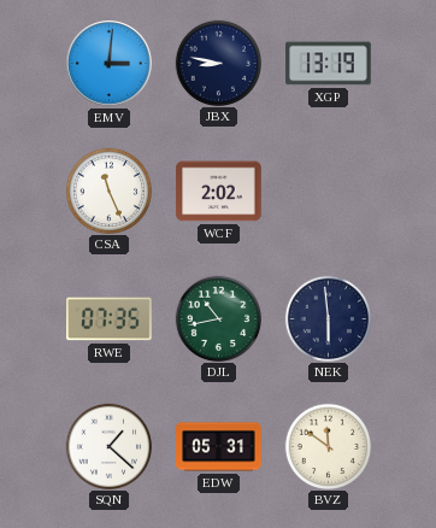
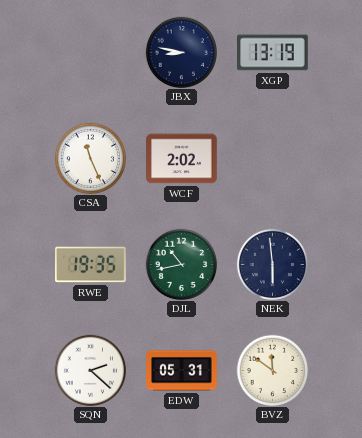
EMV: 3:01 -> none (110, 64)
RWE: 07:35 -> 19:35 (91, 265)
SQN: 1:22 -> 2:22 (90, 370)
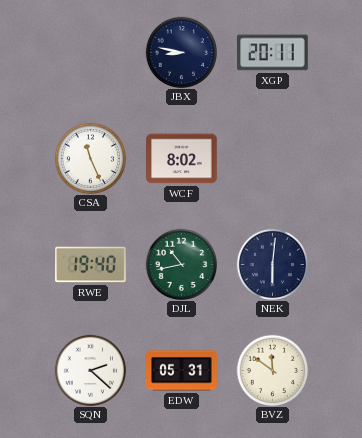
XGP: 13:19 -> 20:11 (273, 53)
WCF: 2:02 -> 8:02 (182, 159)
RWE: 19:35 -> 19:40 (91, 265)
NEK: 5:59 -> 6:01 (272, 264)
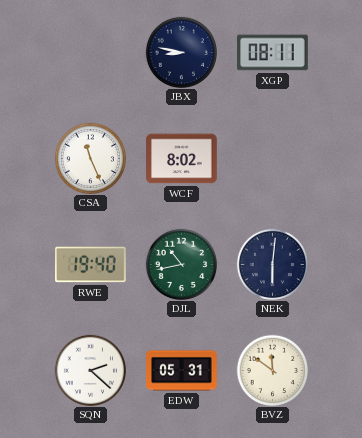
XGP: 20:11 -> 08:11 (273, 53)
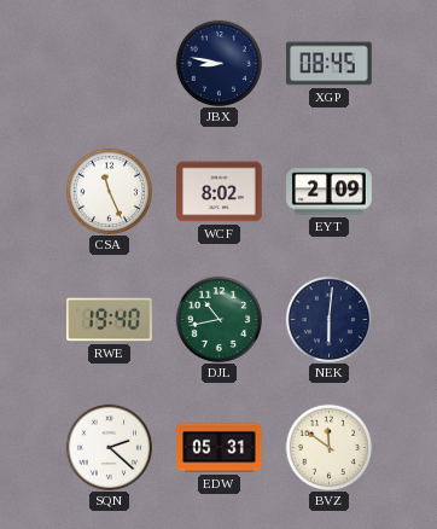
XGP: 08:11 -> 08:45 (330, 64)
EYT: none -> 2:09 (330, 192)
